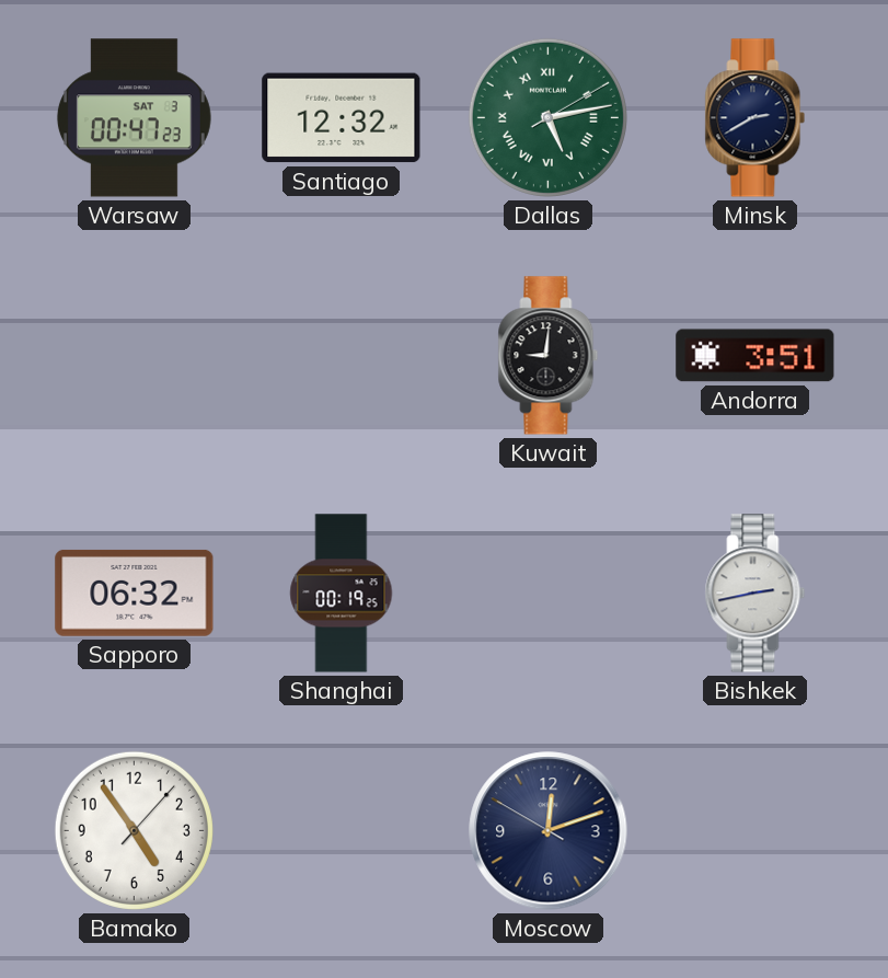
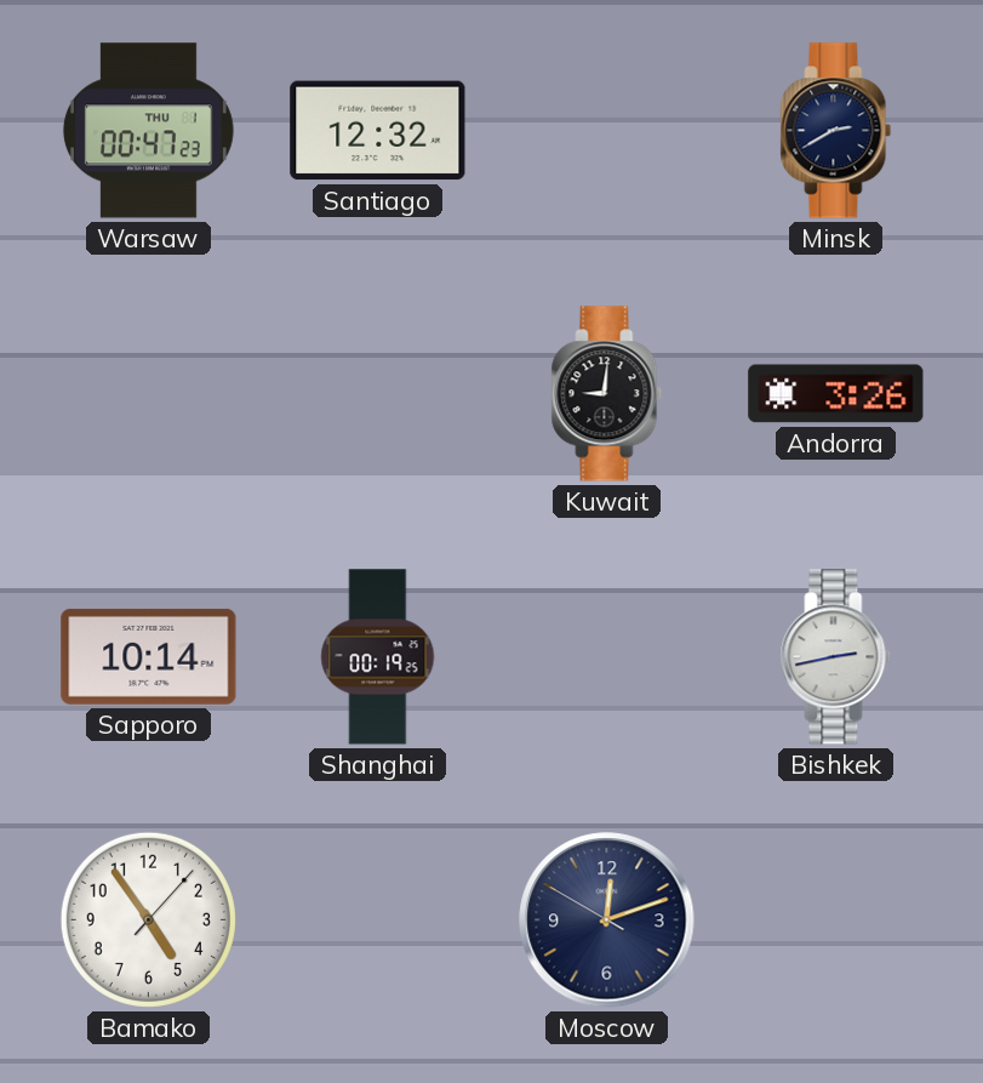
Warsaw date: SAT 3 -> THU 1 (148, 131)
Dallas: 5:13 -> none (547, 117)
Andorra: 3:51 -> 3:26 (836, 394)
Sapporo: 06:32 -> 10:14 (149, 656)
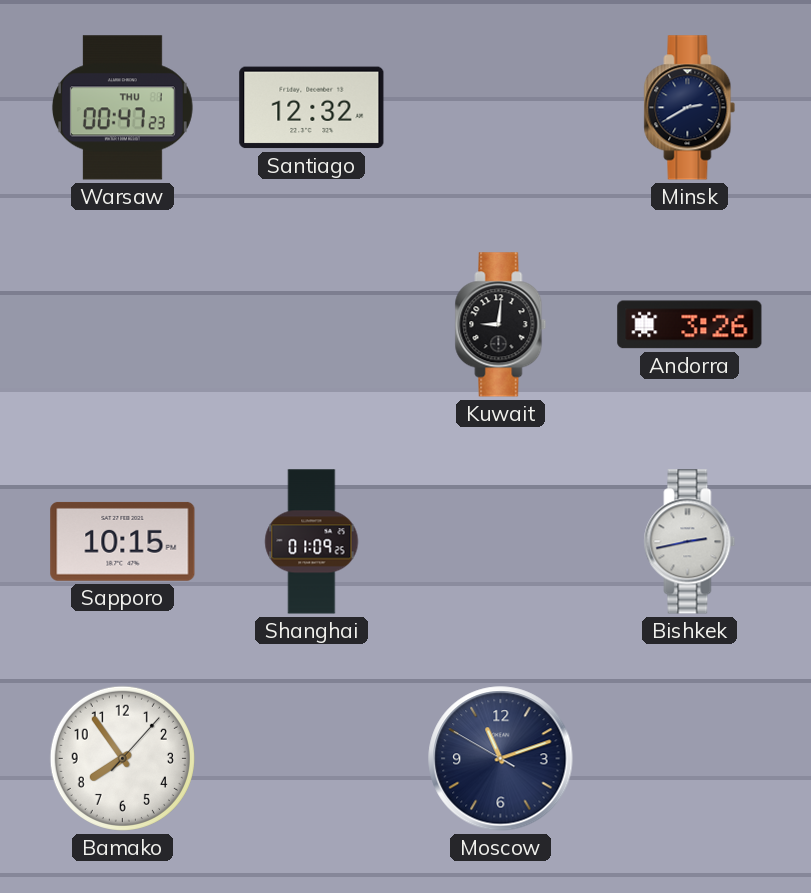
Sapporo: 10:14 -> 10:15 (123, 541)
Shanghai: 00:19 -> 01:09 (312, 542)
Bamako: 4:54 -> 7:54 (122, 758)
Moscow: 12:11 -> 11:11 (501, 759)
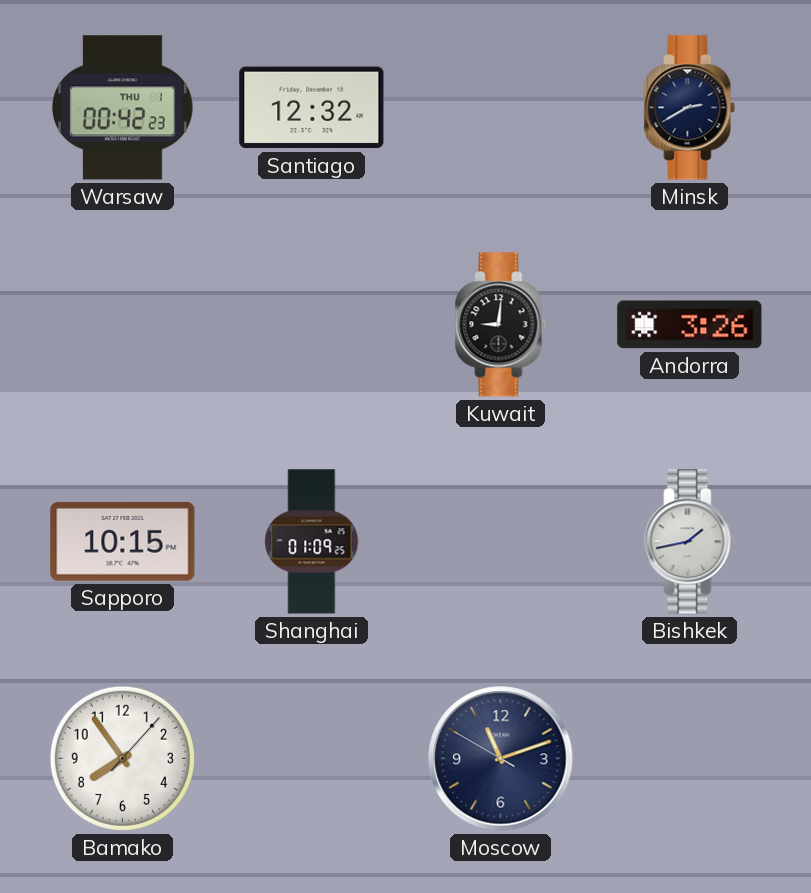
Warsaw: 00:47 -> 00:42 (122, 108)
Bishkek: 2:43 -> 1:43 (690, 542)
